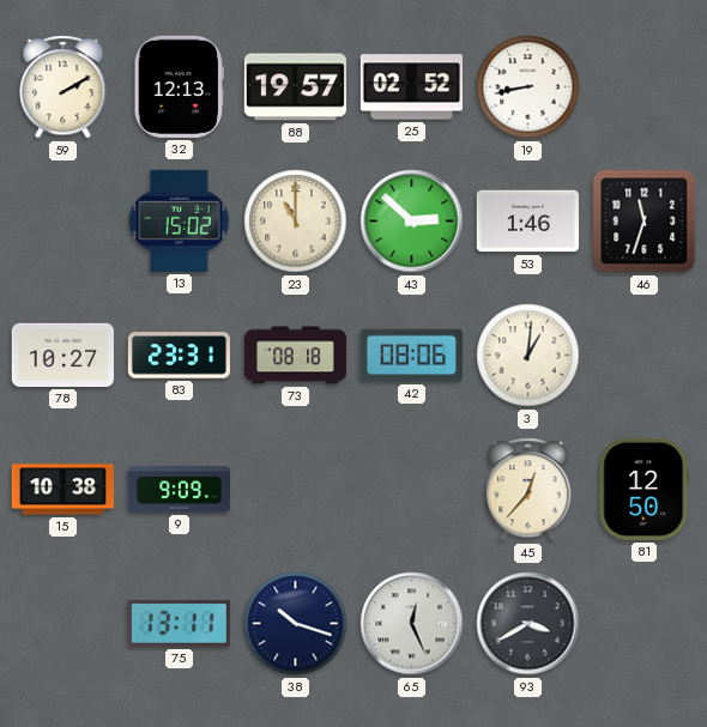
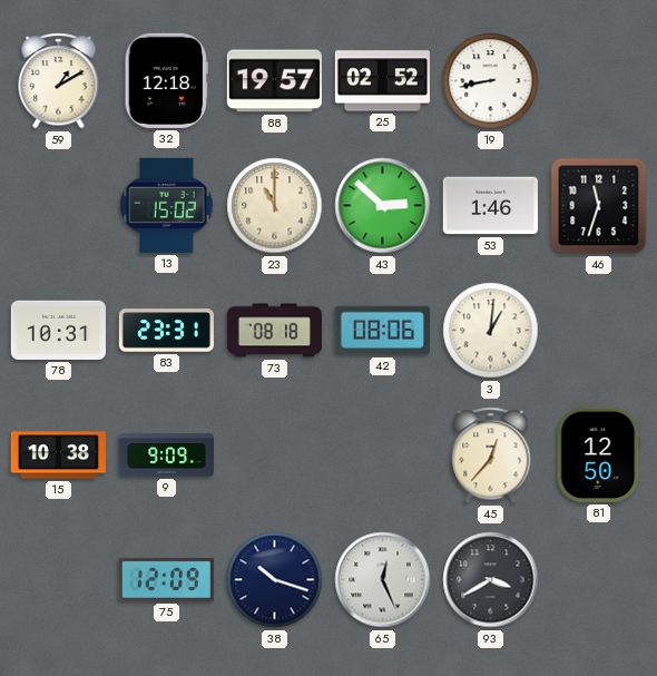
59: 2:10 -> 1:10 (59, 81)
32: 12:13 -> 12:18 (166, 80)
78: 10:27 -> 10:31 (58, 330)
75: 13:11 -> 12:09 (166, 579)
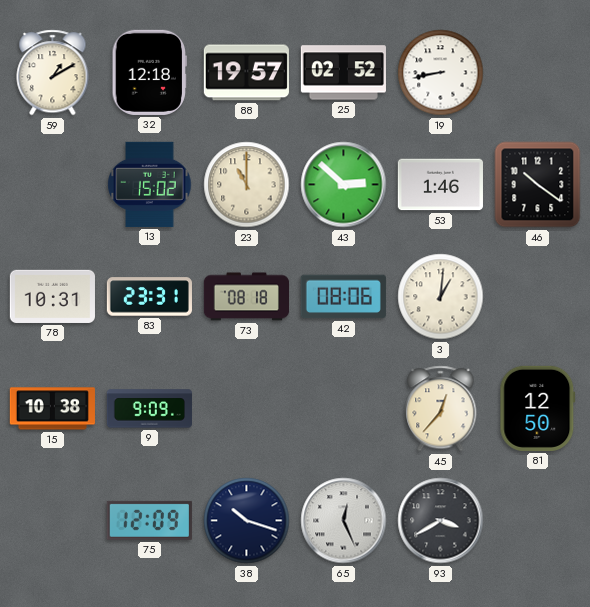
46: 11:33 -> 10:21 (538, 185)
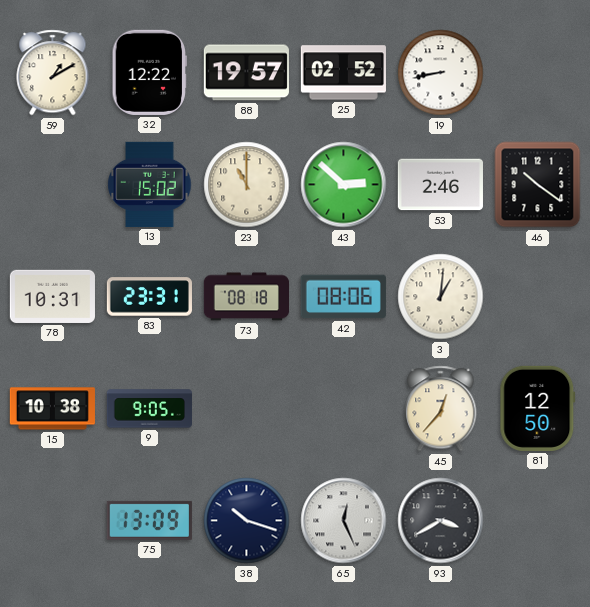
32: 12:18 -> 12:22 (149, 72)
53: 1:46 -> 2:46 (440, 185)
9: 9:09 -> 9:05 (149, 409)
75: 12:09 -> 13:09 (149, 520)
